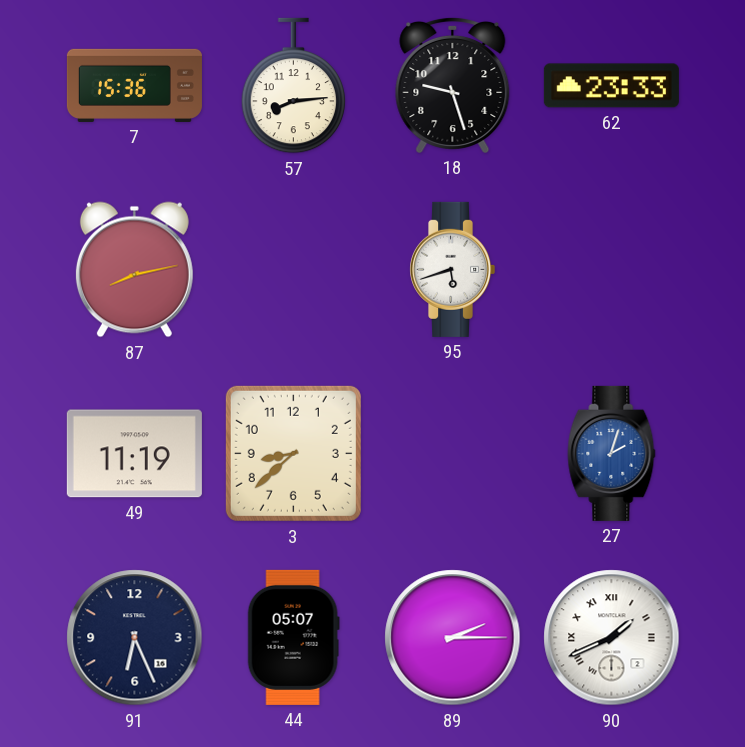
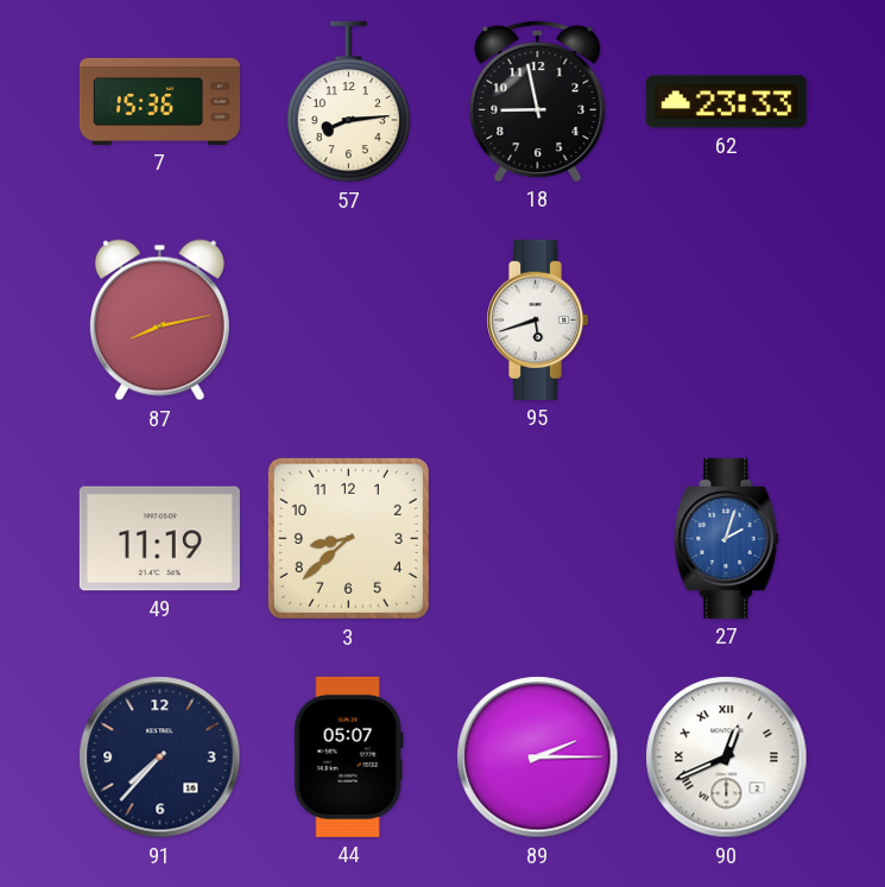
18: 9:27 -> 8:58 (538, 101)
91: 6:26 -> 7:37 (160, 758)
90: 1:41 -> 12:41 (727, 758)
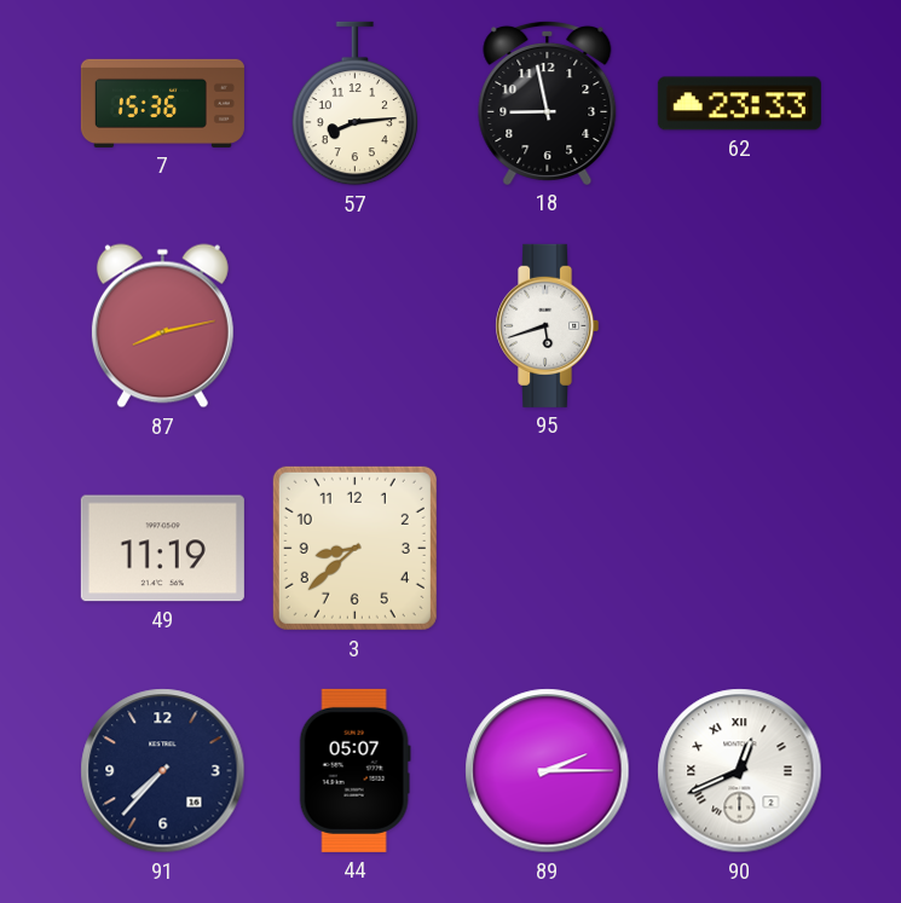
27: 2:03 -> none (727, 538)
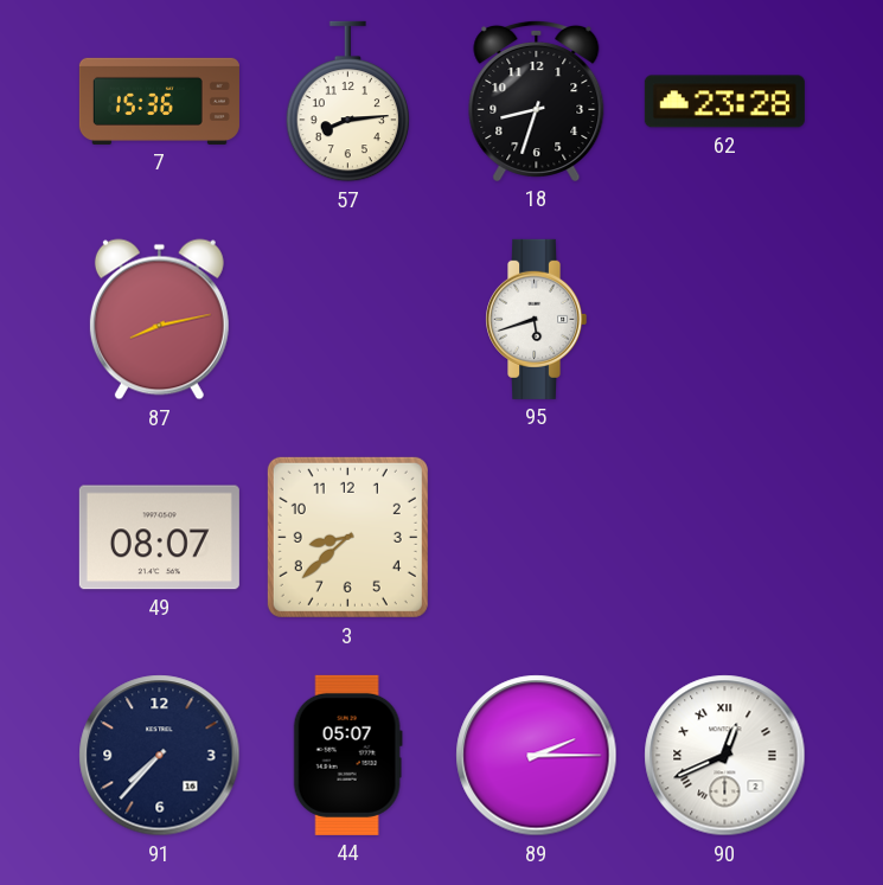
18: 8:58 -> 8:33 (537, 101)
62: 23:33 -> 23:28 (724, 102)
49: 11:19 -> 08:07 (159, 538)
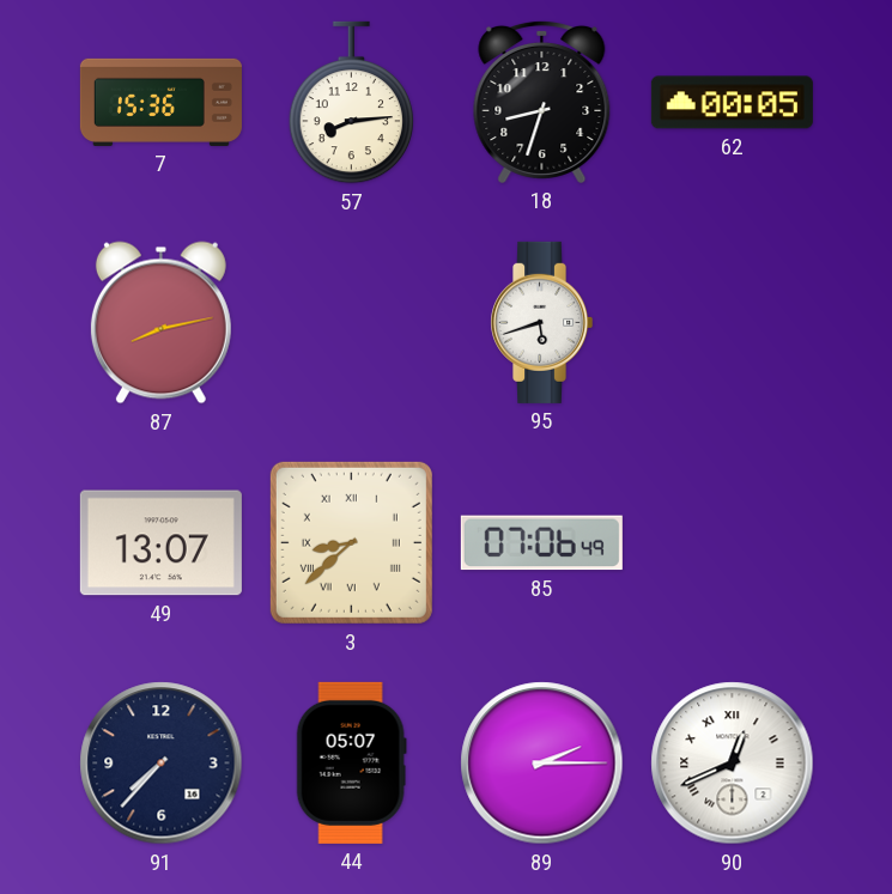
62: 23:28 -> 00:05 (732, 103)
49: 08:07 -> 13:07 (160, 543)
3 numerals: Arabic -> Roman (351, 542)
85: none -> 07:06 (541, 543)
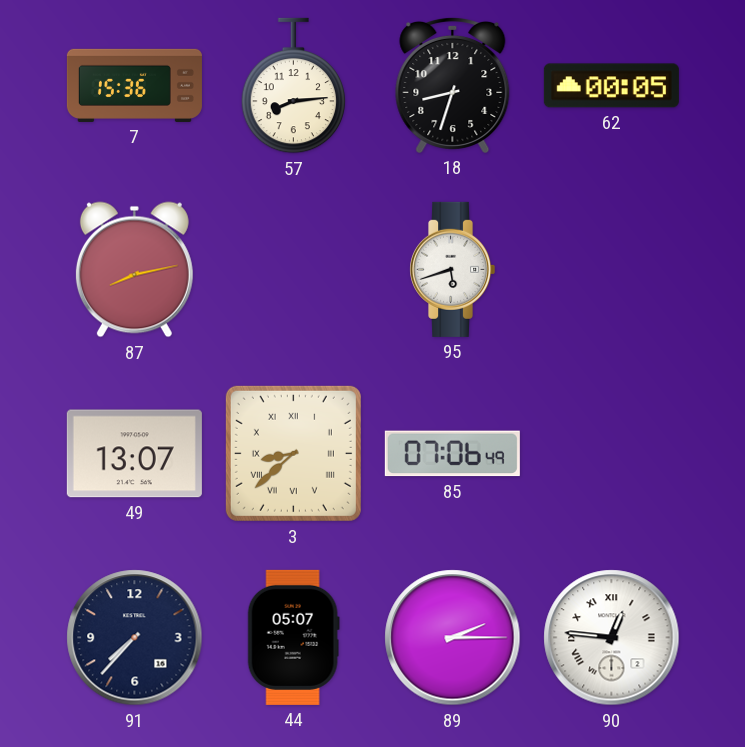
90: 12:41 -> 12:46 (612, 638)
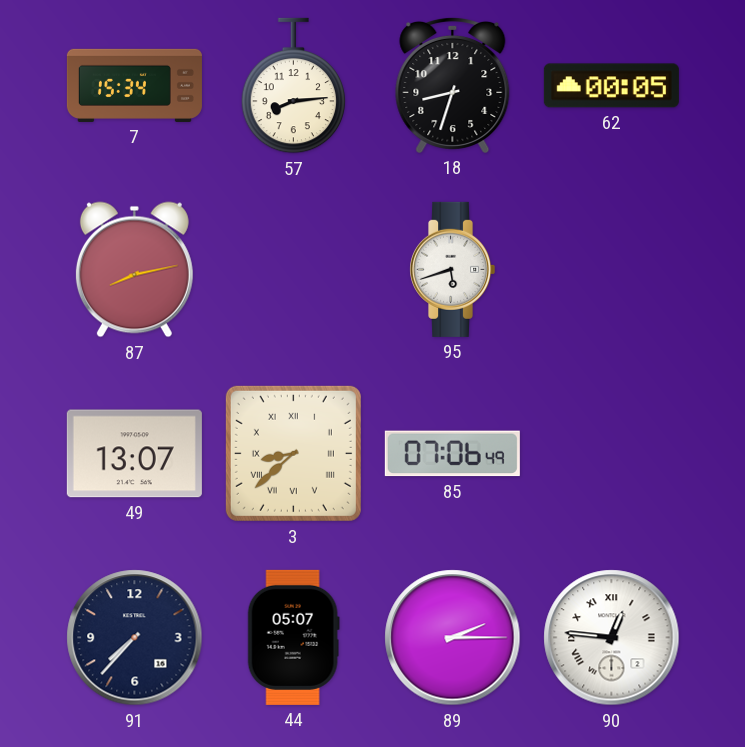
7: 15:36 -> 15:34 (134, 85)
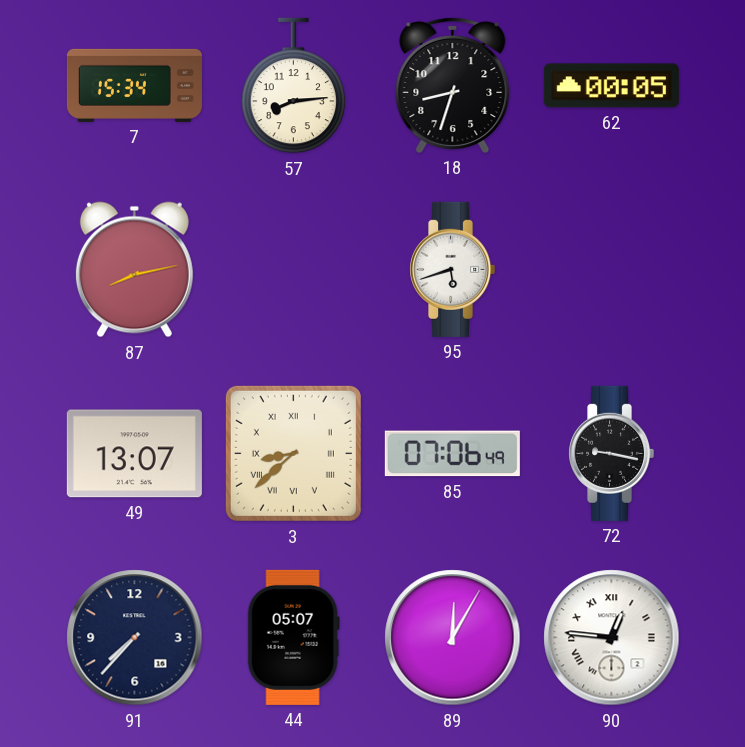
72: none -> 9:17 (612, 453)
89: 2:15 -> 12:05 (453, 638)
